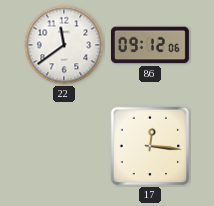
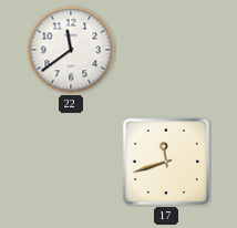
86: 09:12 -> none (150, 45)
17: 12:16 -> 11:42 (166, 162)
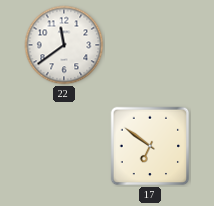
17: 11:42 -> 6:51 (150, 146)
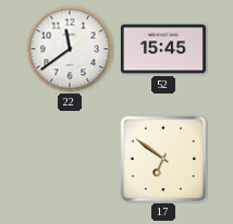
52: none -> 15:45 (163, 49)
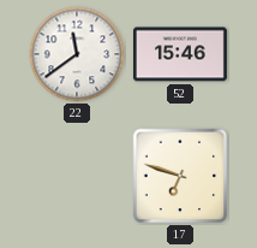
52: 15:45 -> 15:46 (180, 54)
17: 6:51 -> 6:48 (180, 176)
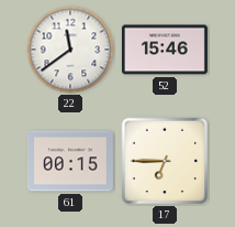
61: none -> 00:15 (70, 161)
17: 6:48 -> 6:45 (165, 161)
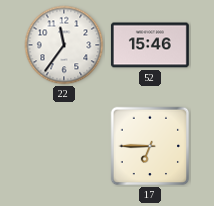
22: 11:39 -> 11:36 (64, 45)
61: 00:15 -> none (70, 161)
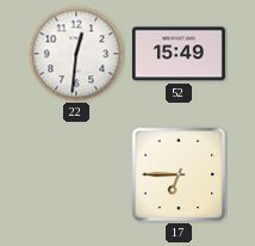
22: 11:36 -> 12:31 (76, 54)
52: 15:46 -> 15:49 (179, 54)
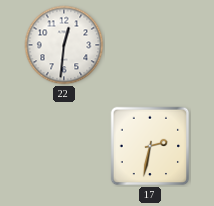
52: 15:49 -> none (179, 54)
17: 6:45 -> 2:32 (150, 146)
